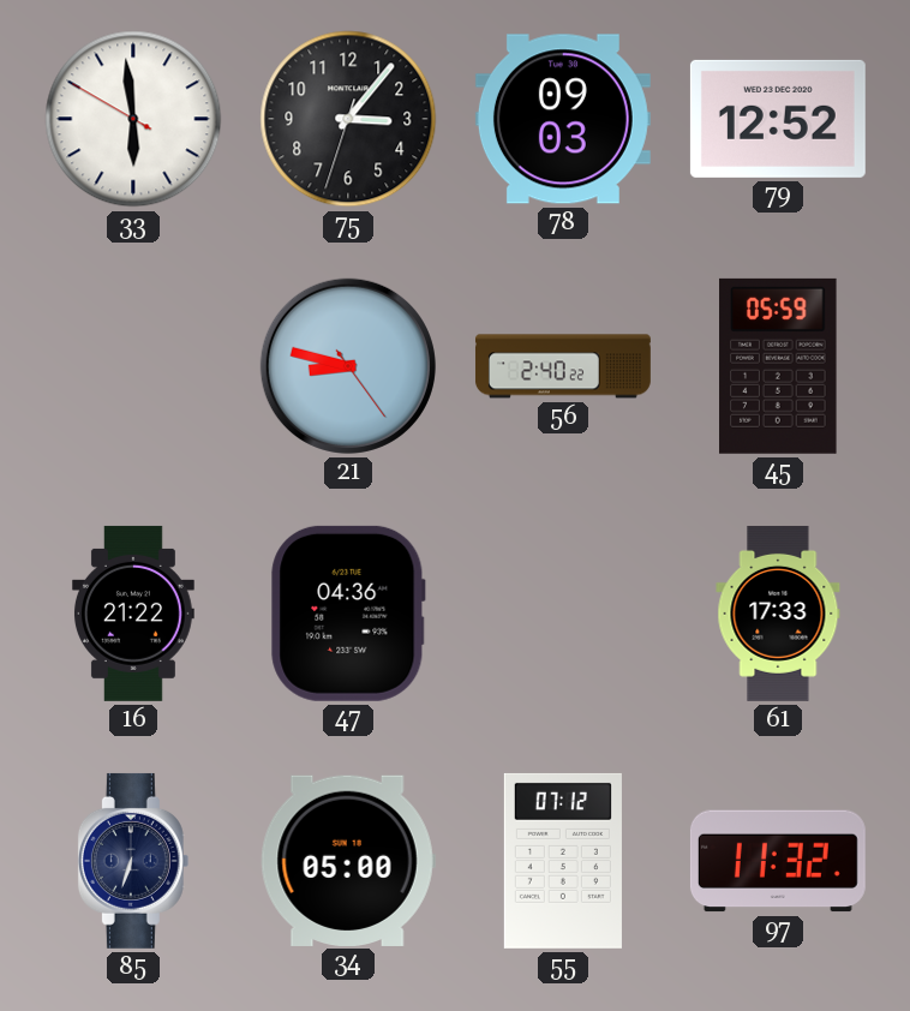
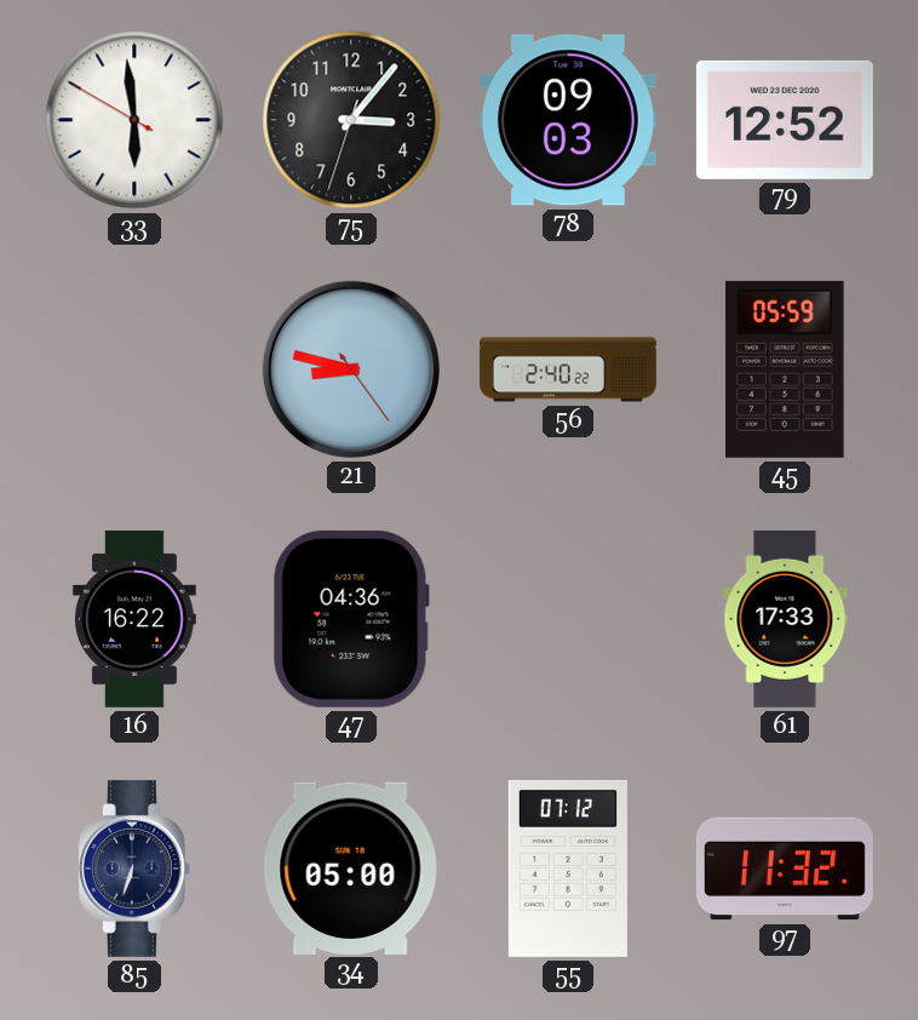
16: 21:22 -> 16:22 (134, 619)
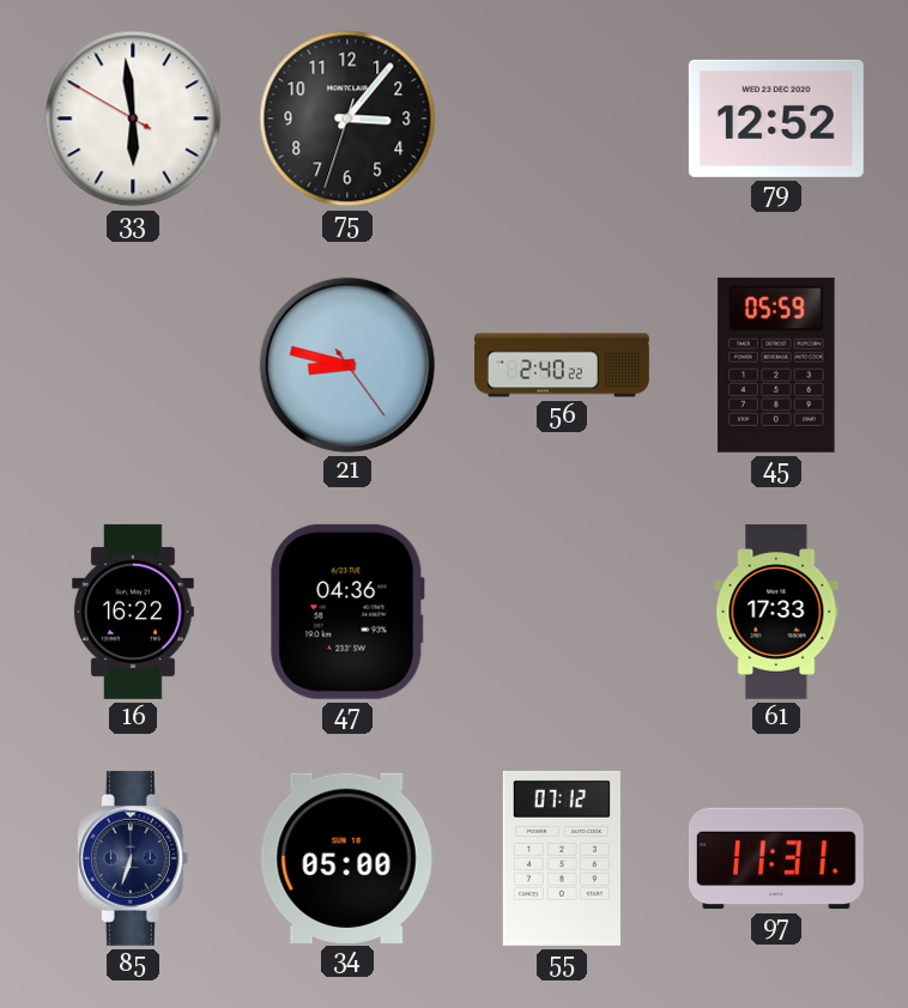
78: 09:03 -> none (568, 120)
97: 11:32 -> 11:31 (776, 858)
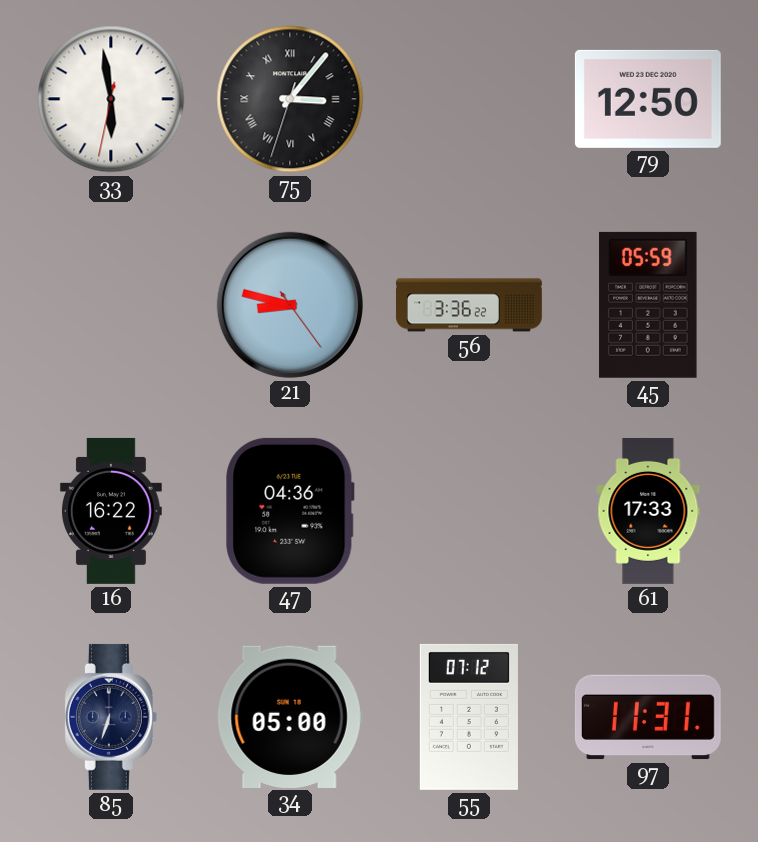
33: 5:58:50 -> 5:58:32 (111, 99)
75 numerals: Arabic -> Roman (290, 99)
79: 12:52 -> 12:50 (648, 99)
56: 2:40 -> 3:36 (469, 305)
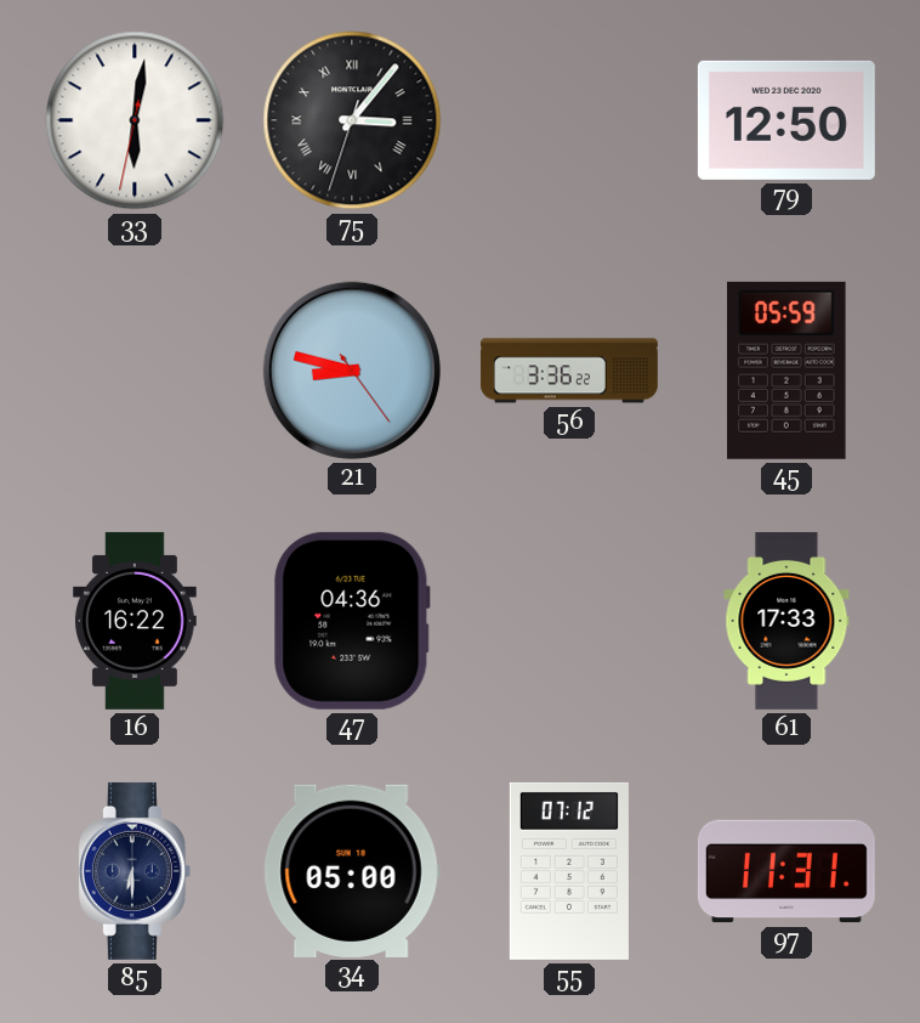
33: 5:58 -> 6:01 (135, 120)
85: 6:33 -> 6:30 (135, 871)
